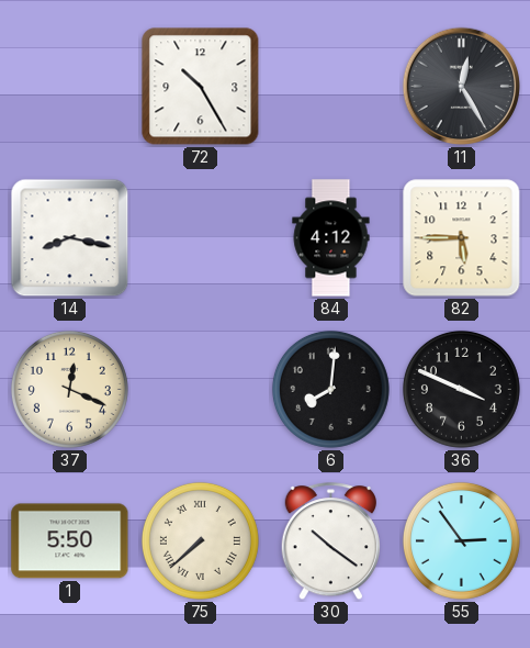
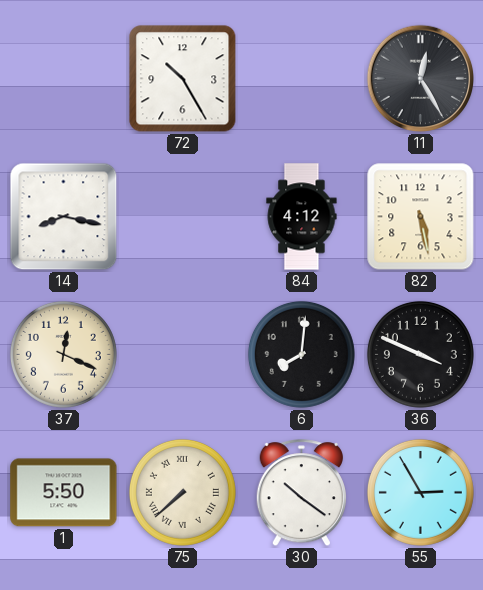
82: 5:45 -> 5:28 (421, 217)
55: 2:54 -> 2:55 (420, 492)
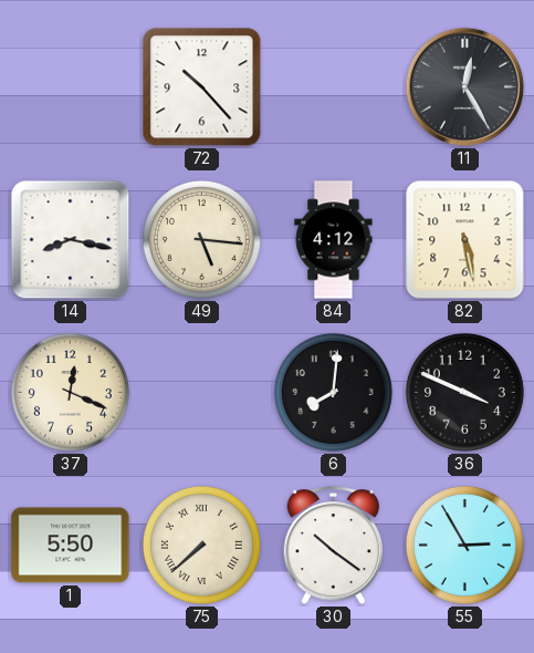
72: 10:25 -> 10:23 (202, 87)
49: none -> 5:16 (201, 239)
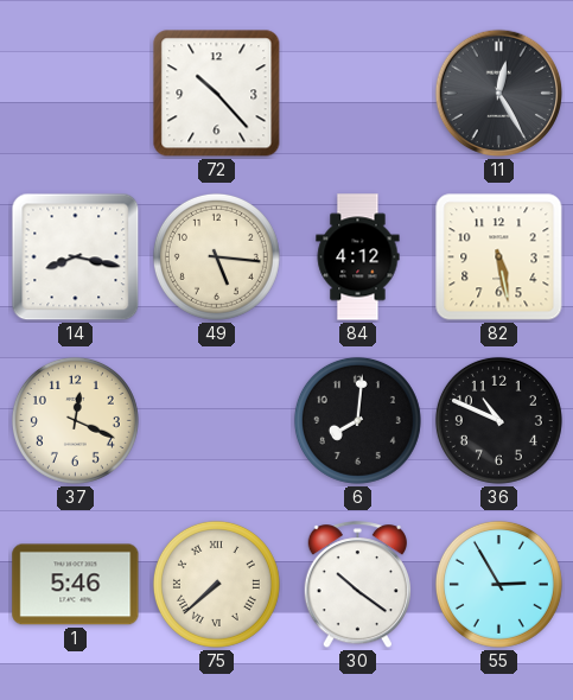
36: 3:49 -> 10:49 (498, 420)
1: 5:50 -> 5:46 (76, 585)
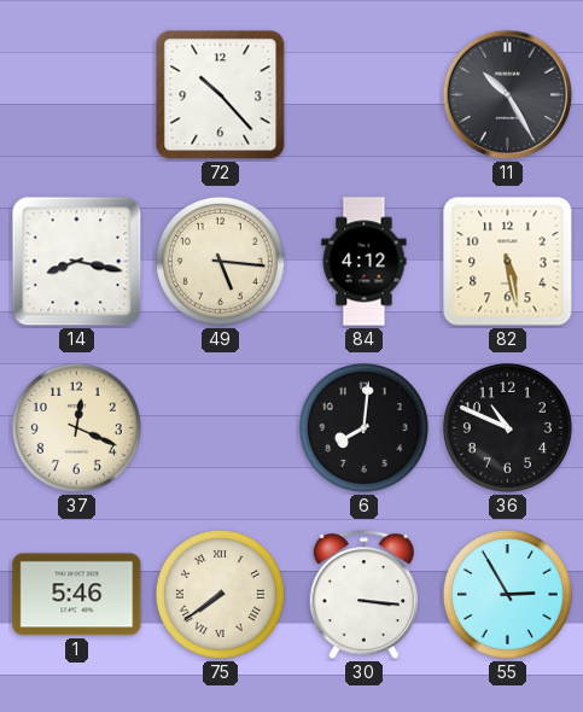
11: 12:25 -> 10:25 (508, 95)
75: 7:38 -> 7:39 (220, 594)
30: 10:21 -> 3:16 (363, 595)
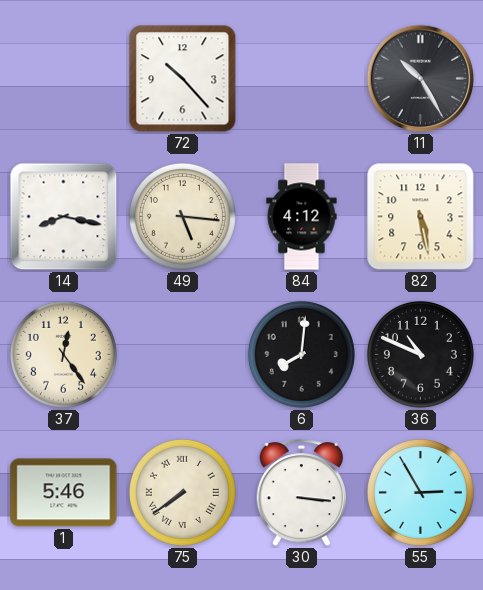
37: 12:19 -> 12:24 (63, 354)
